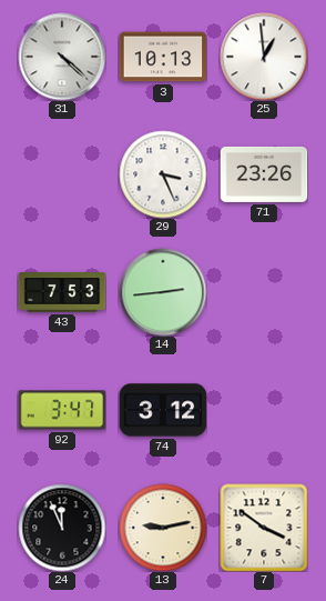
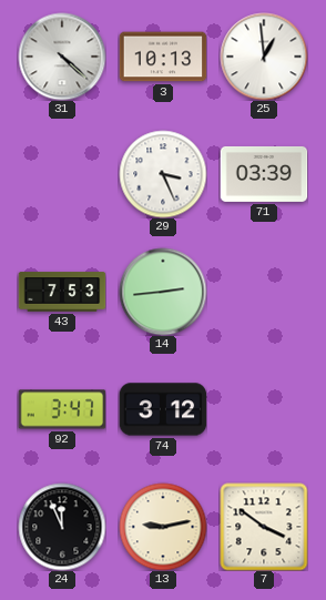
71: 23:26 -> 03:39 (264, 174)
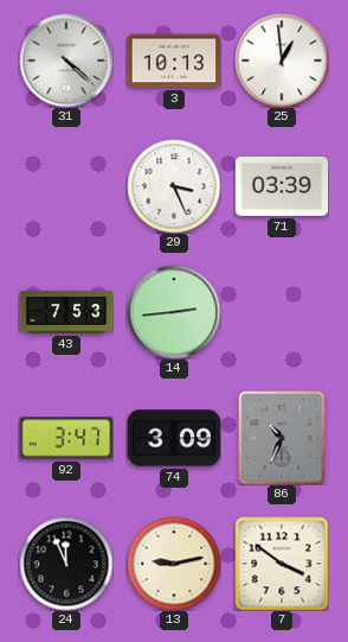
74: 3:12 -> 3:09 (174, 438)
86: none -> 10:34 (282, 438)
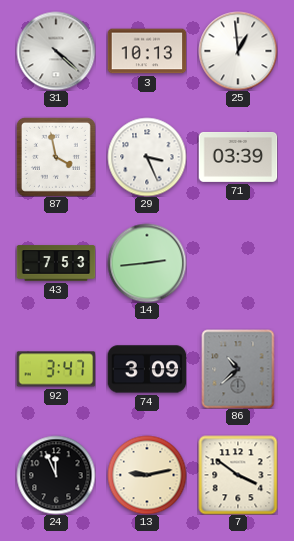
87: none -> 3:58 (56, 157)
86: 10:34 -> 10:38 (238, 369)
